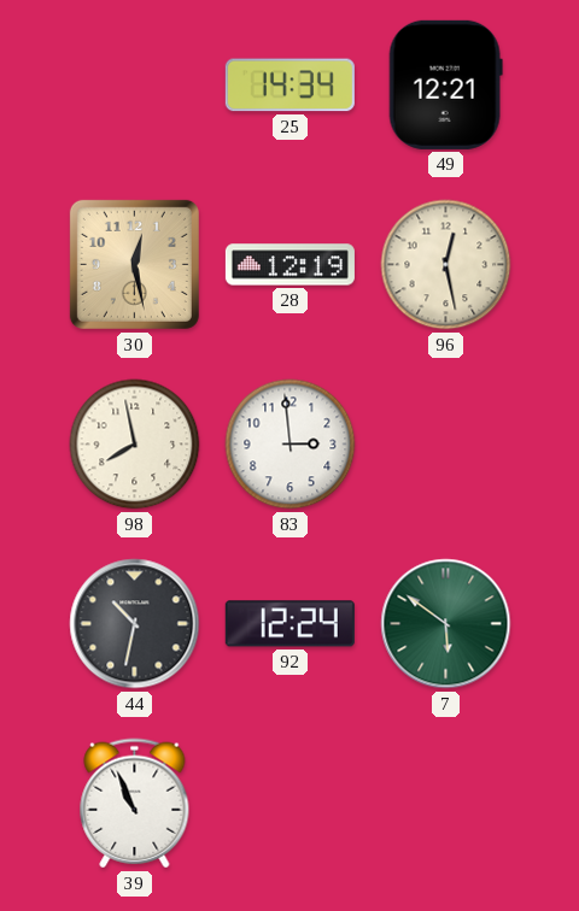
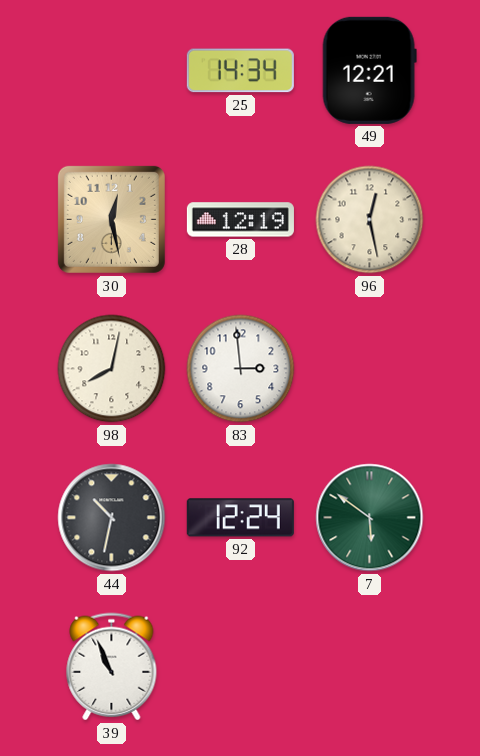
98: 7:58 -> 8:02 (112, 369)
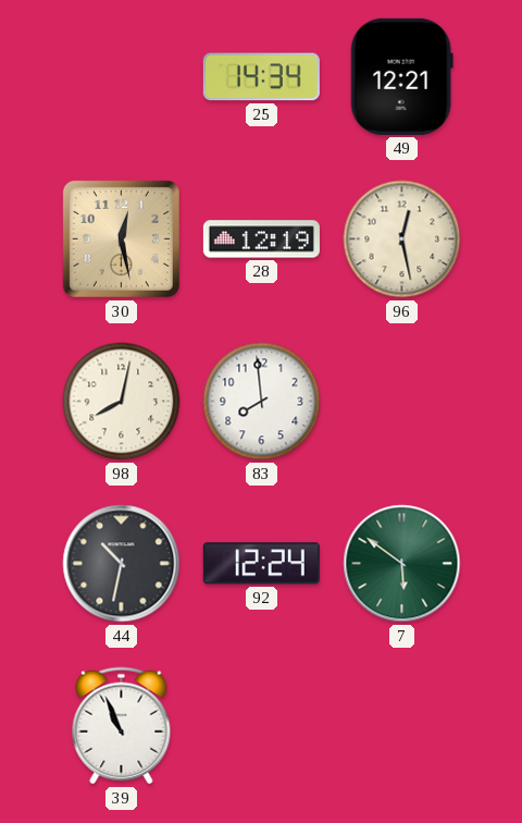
83: 2:59 -> 7:59 (262, 402)
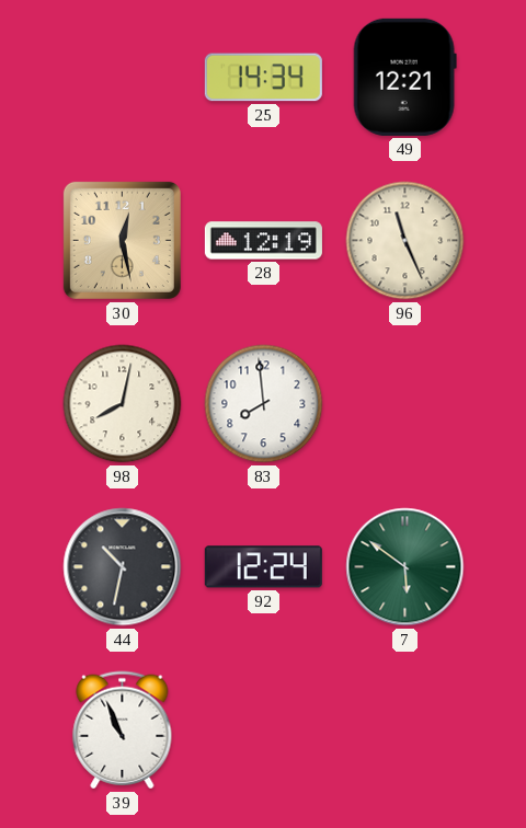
96: 12:28 -> 11:26 (405, 241)
